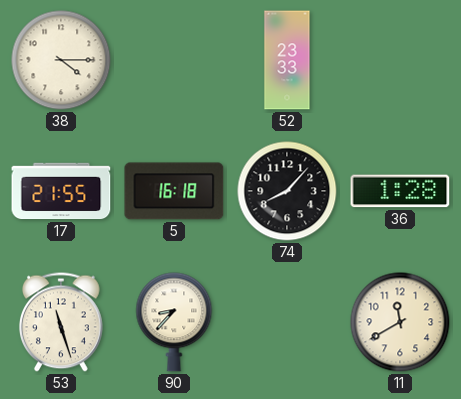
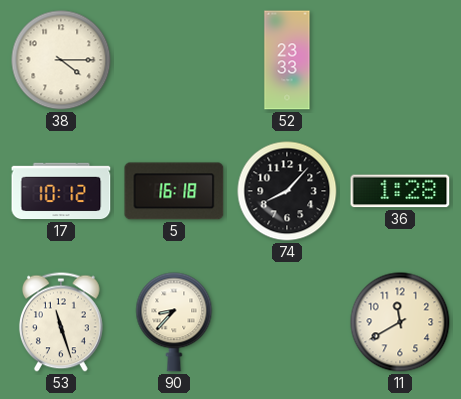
17: 21:55 -> 10:12 (61, 191)
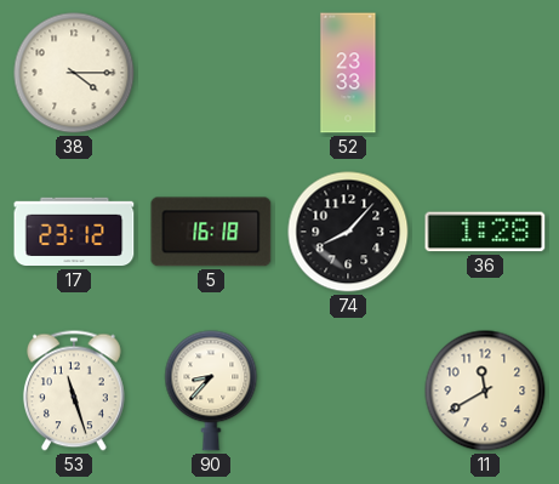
17: 10:12 -> 23:12 (74, 232)
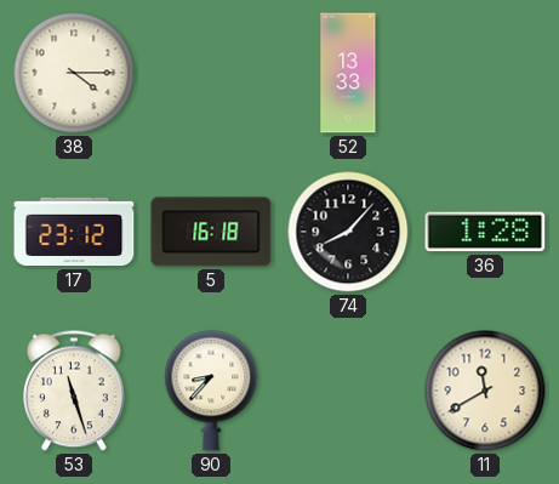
52: 23:33 -> 13:33 (348, 73)
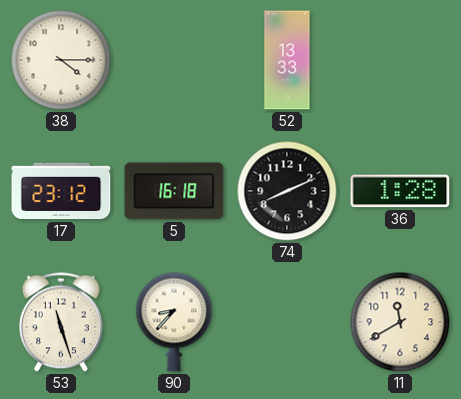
74: 8:07 -> 8:11 (287, 191)
